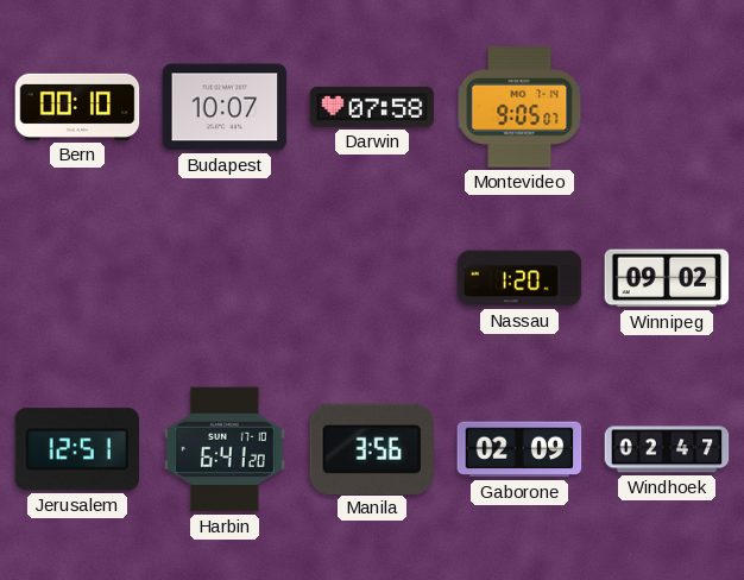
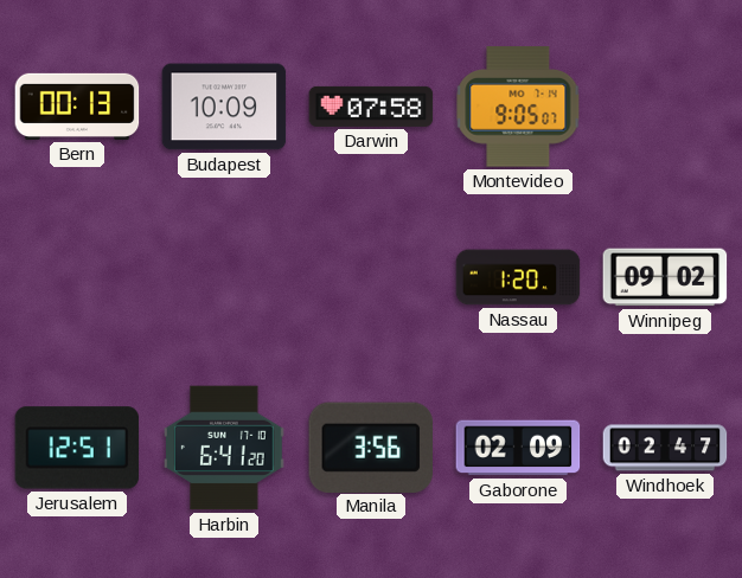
Bern: 00:10 -> 00:13 (77, 107)
Budapest: 10:07 -> 10:09 (224, 107)
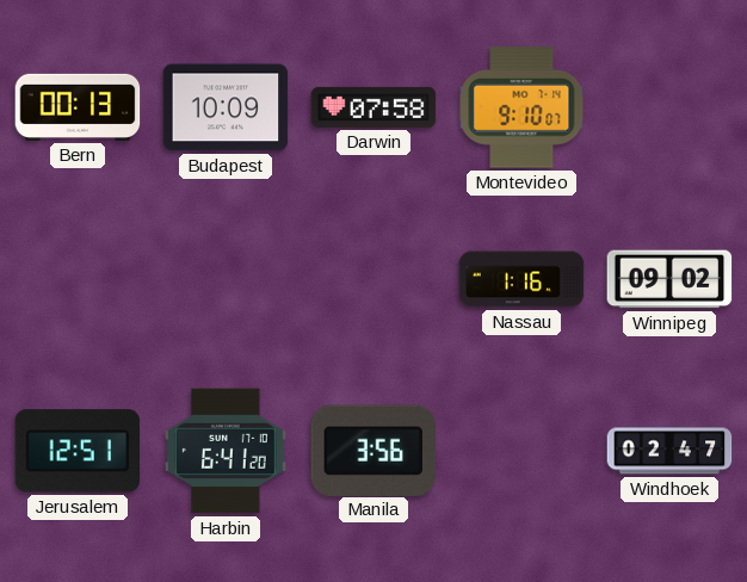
Montevideo: 9:05 -> 9:10 (521, 107)
Nassau: 1:20 -> 1:16 (521, 279)
Gaborone: 02:09 -> none (518, 448)
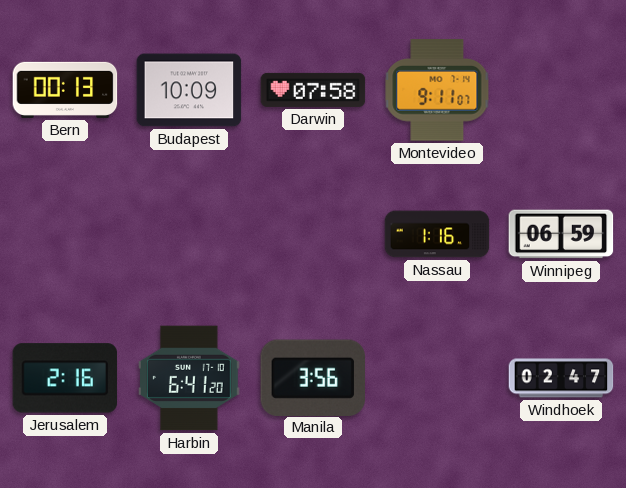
Montevideo: 9:10 -> 9:11 (437, 90)
Winnipeg: 09:02 -> 06:59 (561, 234)
Jerusalem: 12:51 -> 2:16 (65, 378)
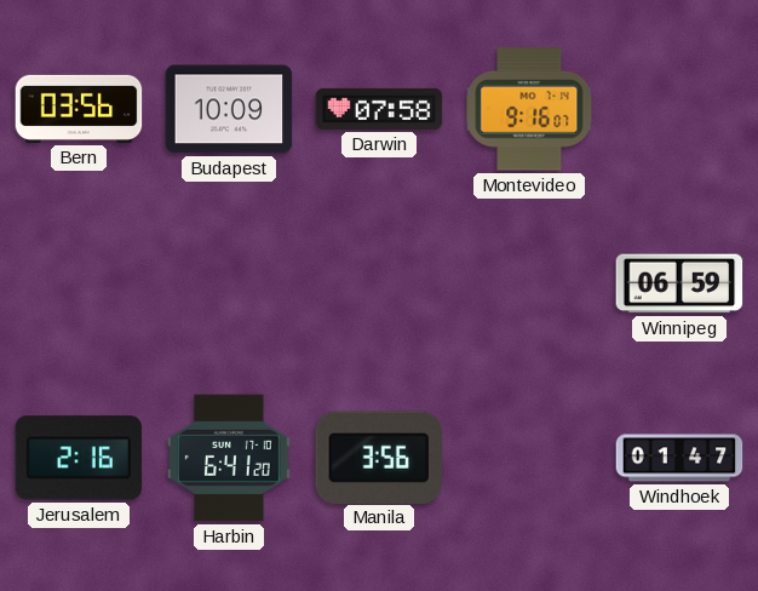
Bern: 00:13 -> 03:56 (79, 109)
Montevideo: 9:11 -> 9:16 (529, 109)
Nassau: 1:16 -> none (437, 234)
Windhoek: 02:47 -> 01:47 (679, 458)
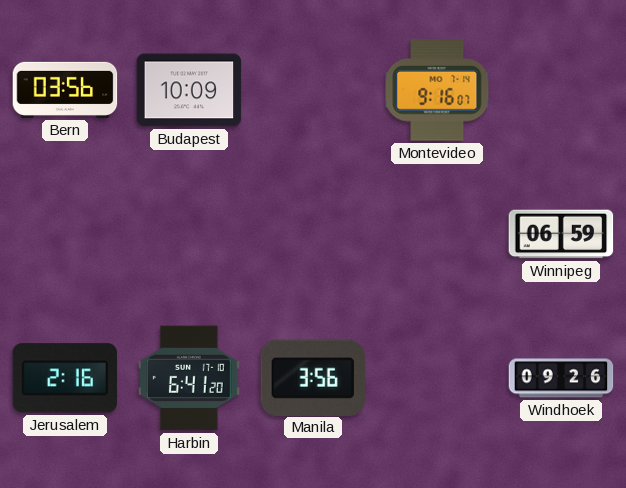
Darwin: 07:58 -> none (379, 109)
Windhoek: 01:47 -> 09:26 (561, 378)
